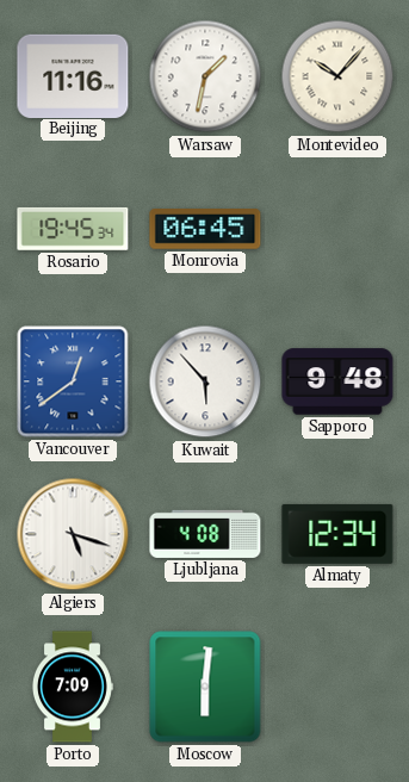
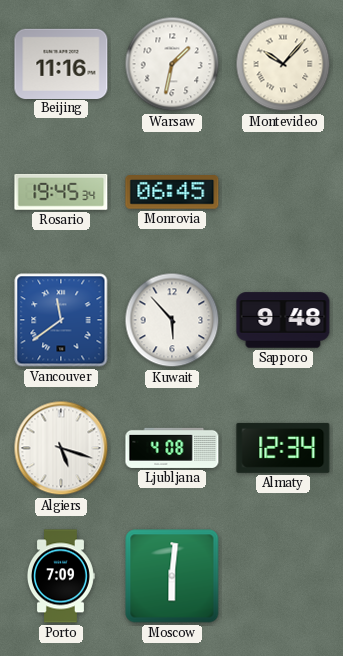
Vancouver: 12:39 -> 11:39 (61, 320)
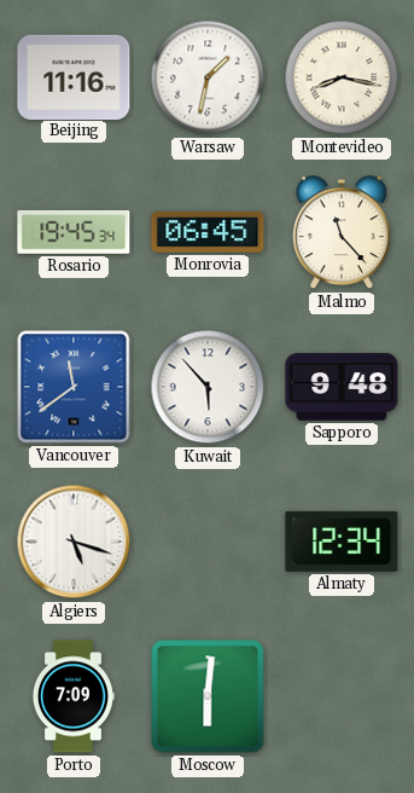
Montevideo: 10:07 -> 8:17 (342, 77)
Malmo: none -> 11:23 (342, 233)
Ljubljana: 4:08 -> none (172, 448)
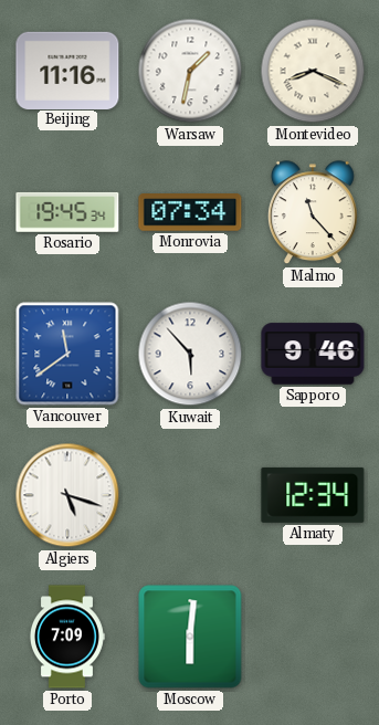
Montevideo: 8:17 -> 8:19 (313, 71)
Monrovia: 06:45 -> 07:34 (190, 213)
Sapporo: 9:48 -> 9:46 (313, 354)
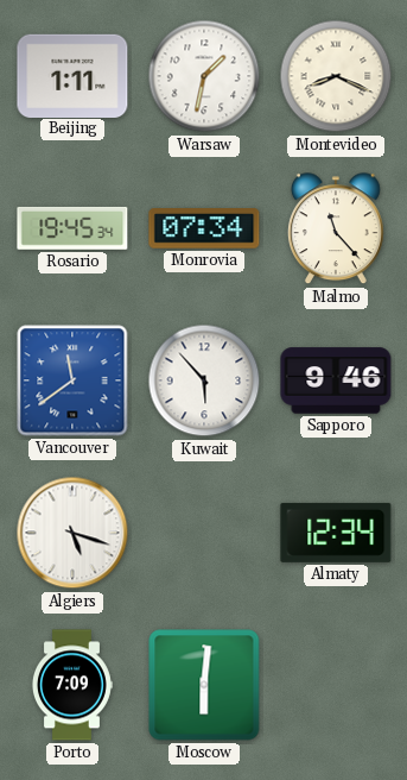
Beijing: 11:16 -> 1:11 (72, 75)
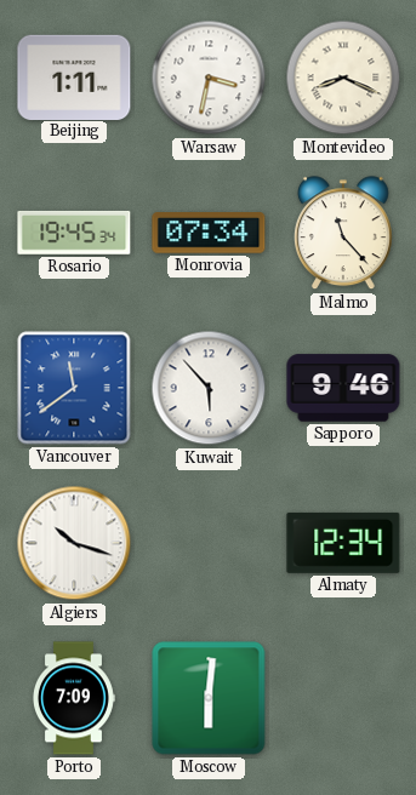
Warsaw: 1:32 -> 3:32 (209, 78)
Algiers: 5:18 -> 10:18 (74, 543)
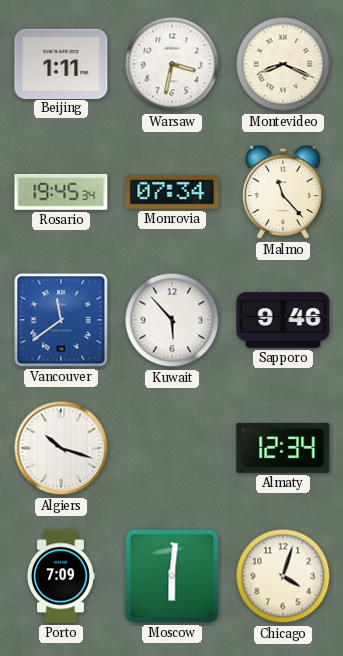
Chicago: none -> 4:03 (283, 576)
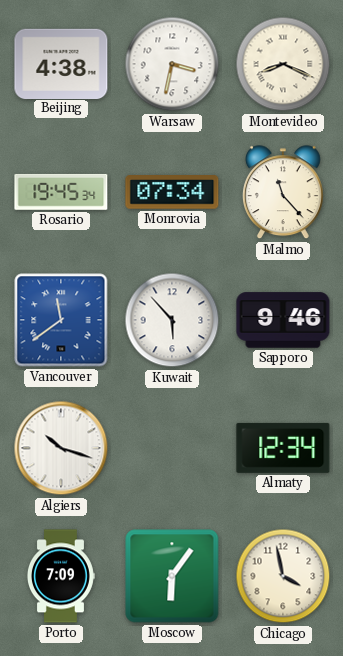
Beijing: 1:11 -> 4:38 (61, 63)
Moscow: 6:01 -> 6:06 (172, 576)
Chicago: 4:03 -> 3:58 (283, 576)
